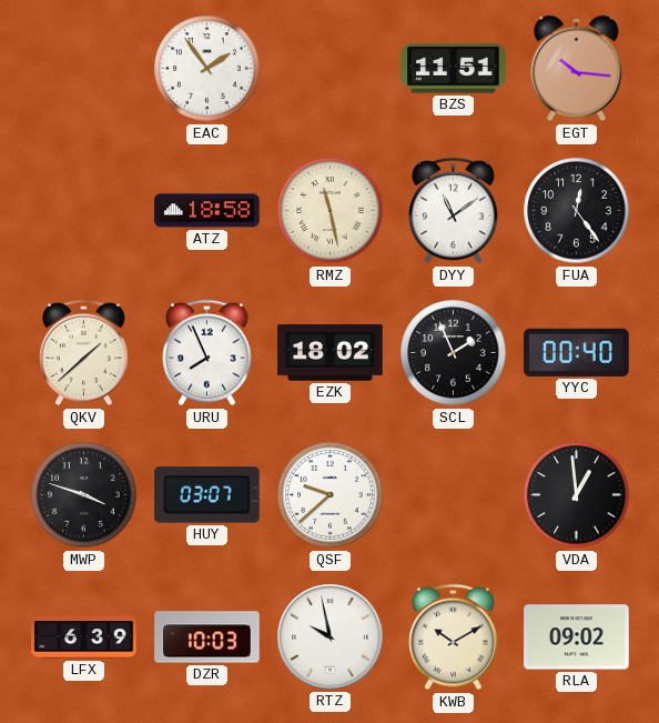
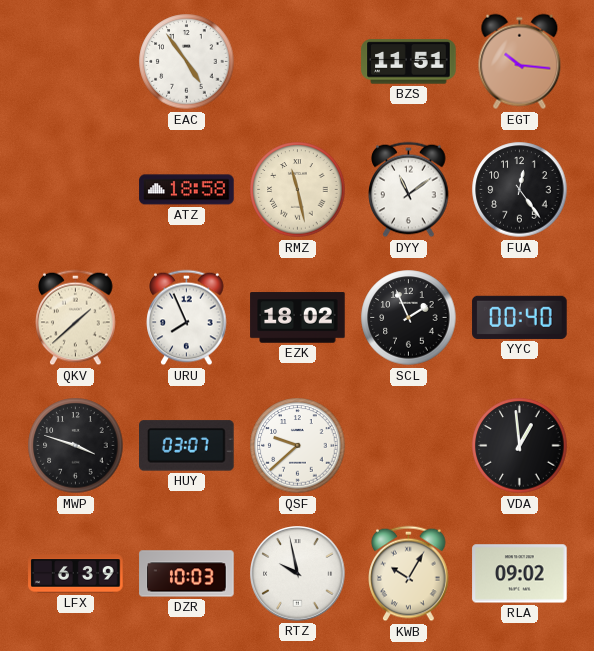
EAC: 1:54 -> 4:54 (187, 62)
KWB: 10:10 -> 10:05 (409, 574)
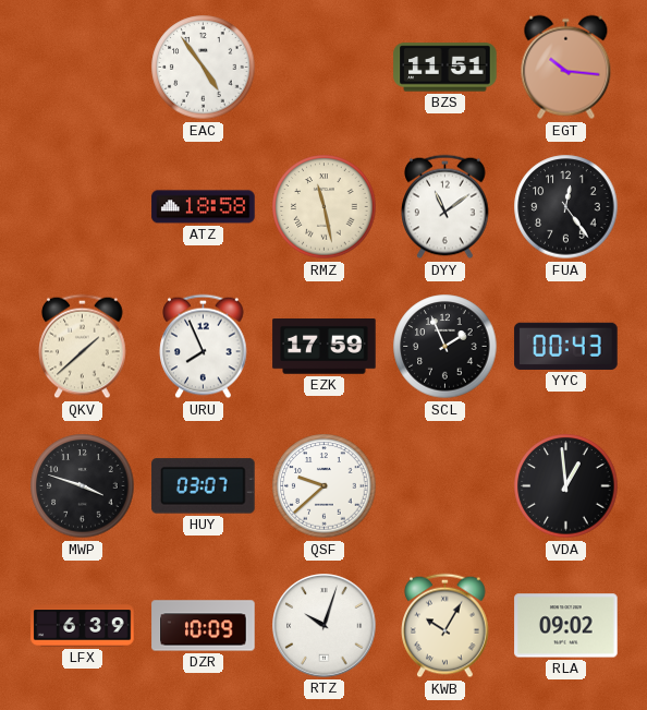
EZK: 18:02 -> 17:59 (325, 347)
YYC: 00:40 -> 00:43 (566, 346)
DZR: 10:03 -> 10:09 (204, 626)
RTZ: 9:58 -> 10:03 (325, 626)
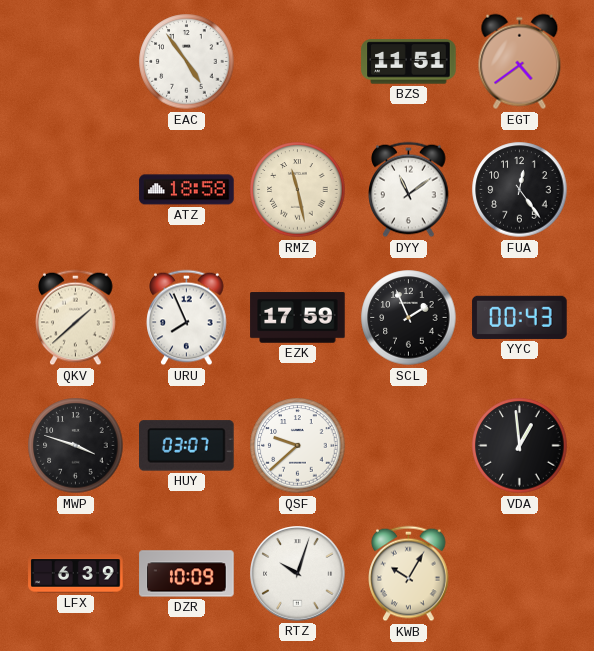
EGT: 10:16 -> 4:39 (520, 62)
RLA: 09:02 -> none (566, 626)
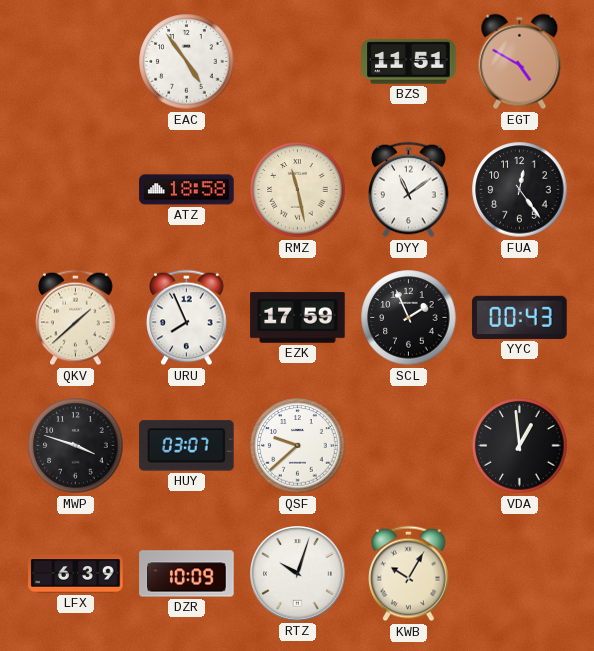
EGT: 4:39 -> 4:50 (520, 62)
